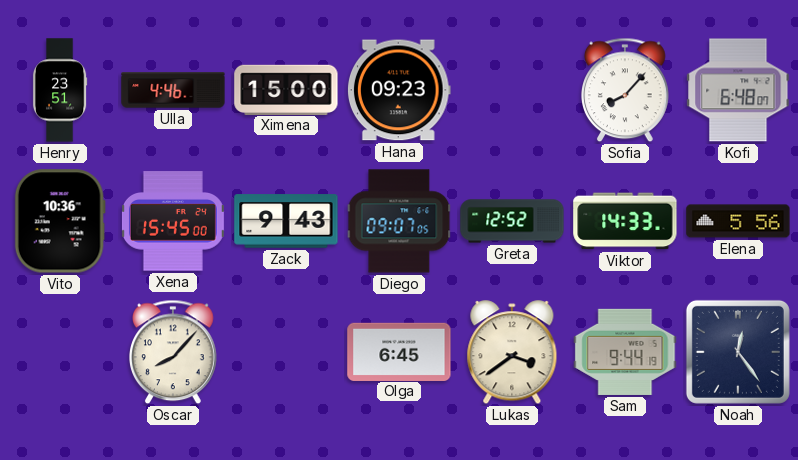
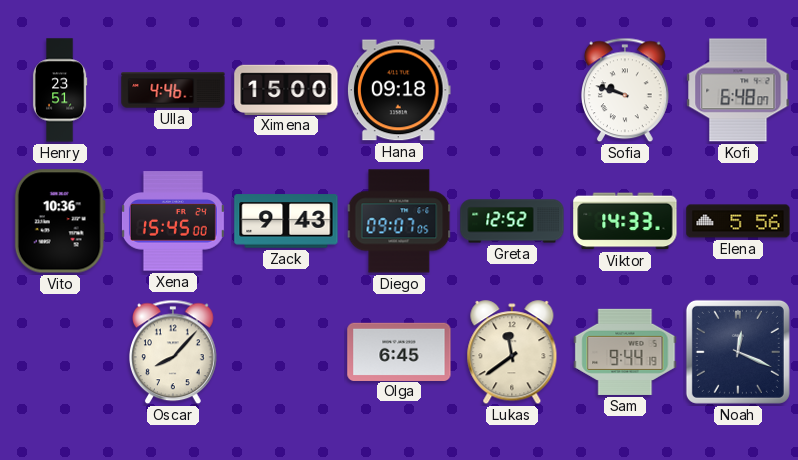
Hana: 09:23 -> 09:18 (399, 90)
Sofia: 8:07 -> 9:48 (626, 90)
Lukas: 3:39 -> 11:39 (512, 353)
Noah: 12:24 -> 12:19 (738, 352)
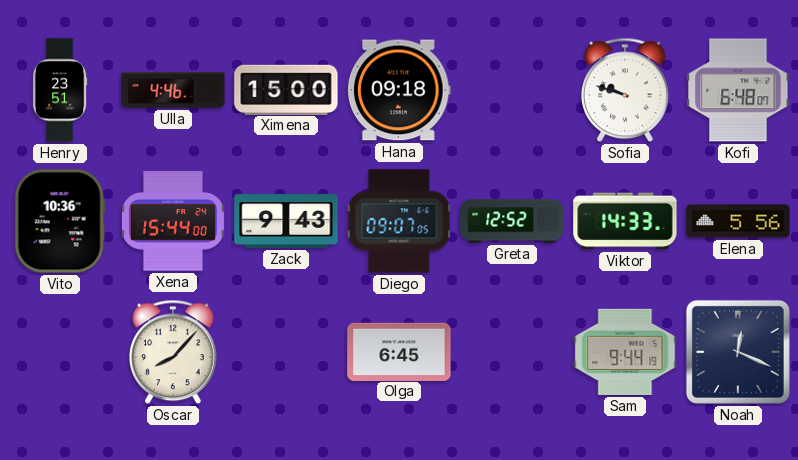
Xena: 15:45 -> 15:44 (173, 221)
Lukas: 11:39 -> none (512, 353)
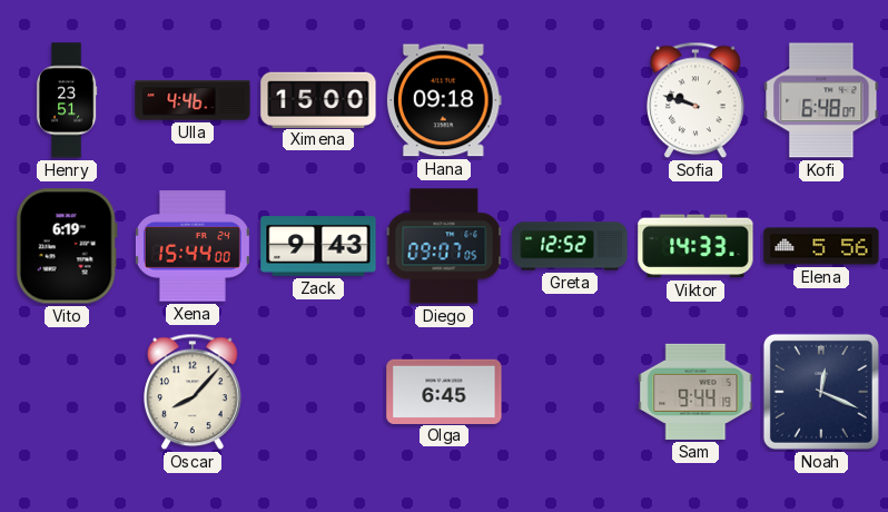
Vito: 10:36 -> 6:19 (67, 246)
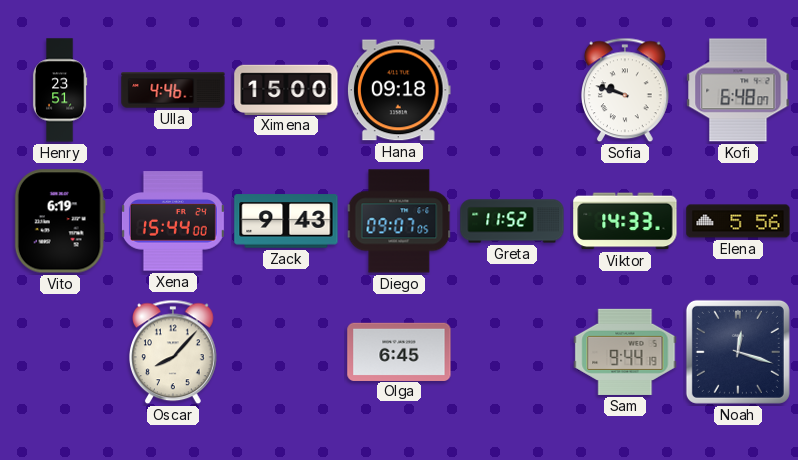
Greta: 12:52 -> 11:52 (512, 221)
Noah: 12:19 -> 12:18 (738, 352)
